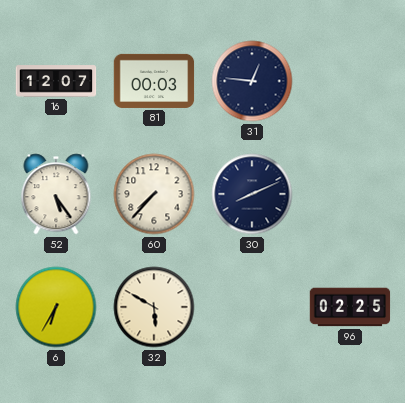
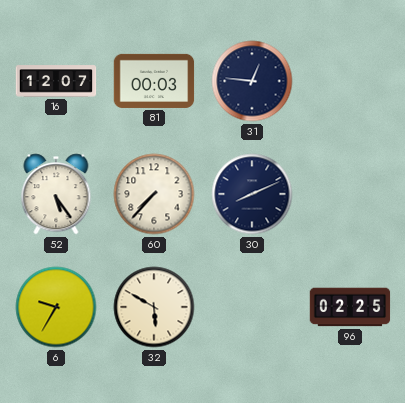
6: 6:35 -> 9:35 (56, 307)
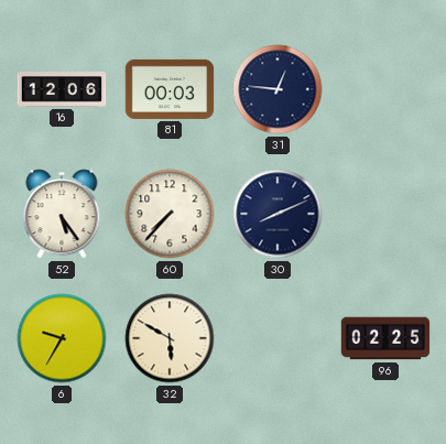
16: 12:07 -> 12:06 (62, 89)
